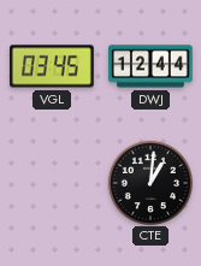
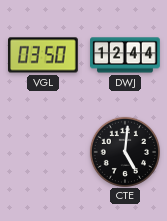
VGL: 03:45 -> 03:50 (44, 55)
CTE: 1:01 -> 5:01 (124, 151)
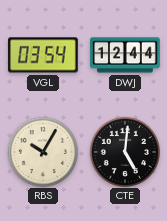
VGL: 03:50 -> 03:54 (44, 55)
RBS: none -> 10:05 (42, 151)
